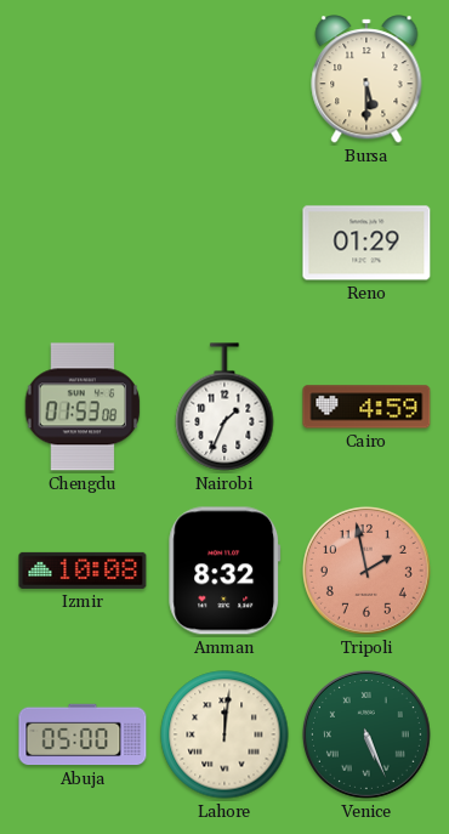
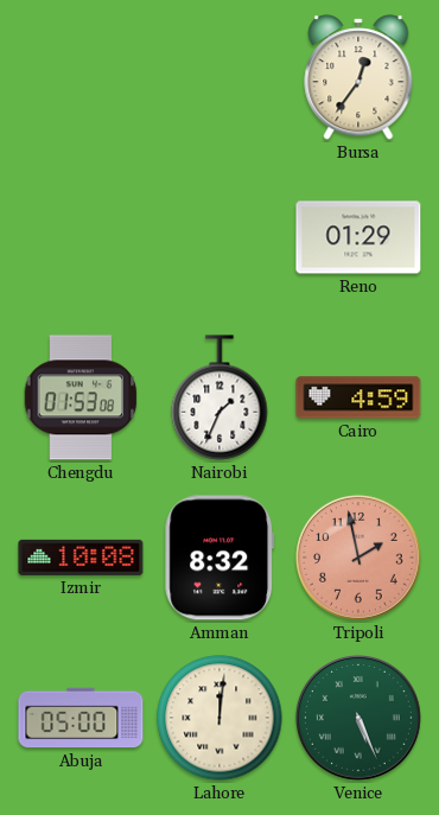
Bursa: 5:30 -> 12:36 (358, 77)
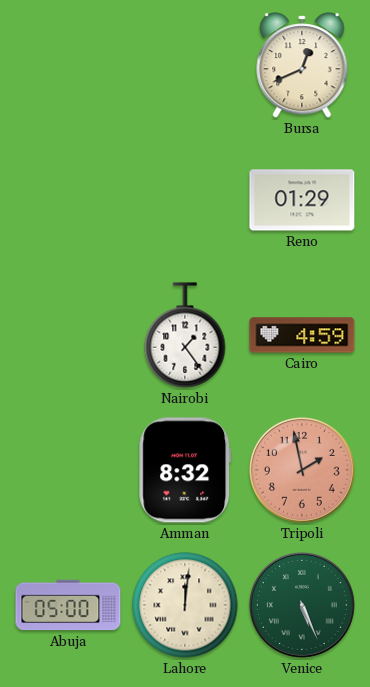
Bursa: 12:36 -> 12:41 (302, 65)
Chengdu: 01:53 -> none (81, 397)
Nairobi: 1:34 -> 1:24 (185, 335)
Izmir: 10:08 -> none (81, 558)
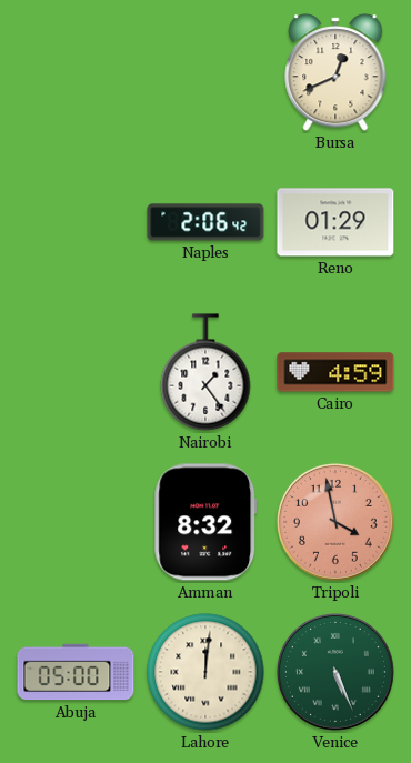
Naples: none -> 2:06 (205, 222)
Tripoli: 1:58 -> 3:58 (335, 522)
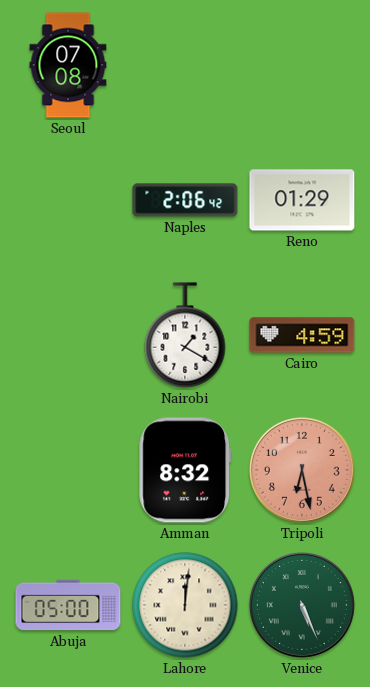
Seoul: none -> 07:08 (68, 65)
Bursa: 12:41 -> none (335, 72)
Nairobi: 1:24 -> 1:20 (185, 335)
Tripoli: 3:58 -> 6:28 (302, 470)
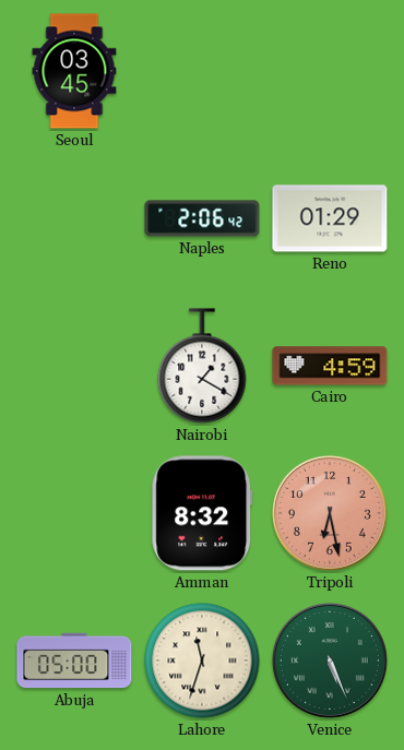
Seoul: 07:08 -> 03:45 (74, 71)
Lahore: 12:01 -> 11:33 (202, 660)
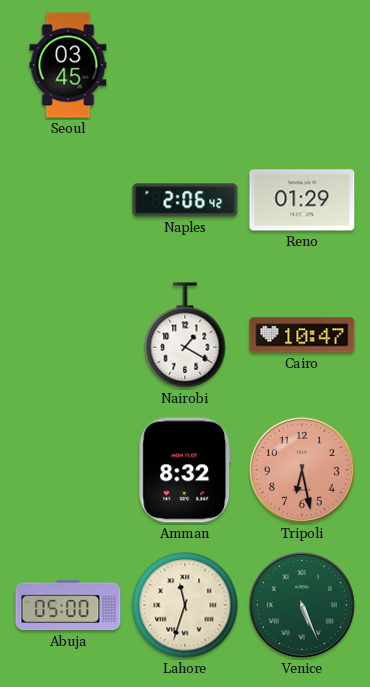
Cairo: 4:59 -> 10:47 (302, 335)
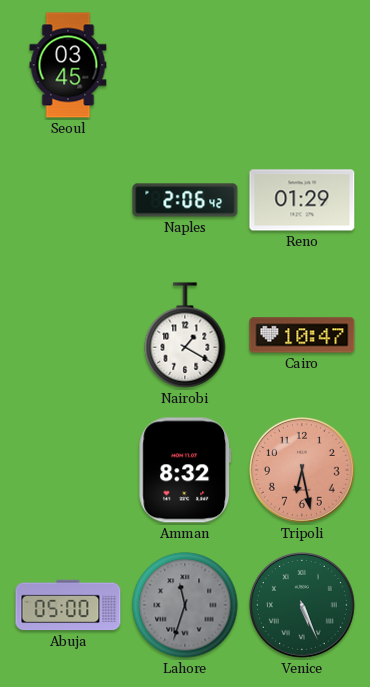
Lahore dial: cream -> grey (185, 605)
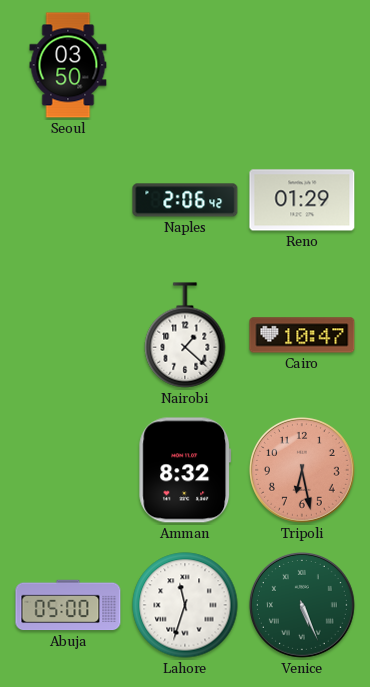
Seoul: 03:45 -> 03:50 (68, 65)
Nairobi: 1:20 -> 1:22 (185, 335)
Lahore dial: grey -> white (185, 605)
